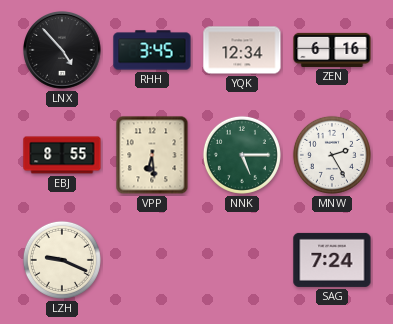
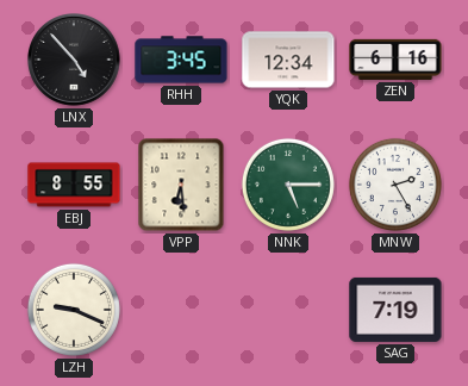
SAG: 7:24 -> 7:19 (395, 310)
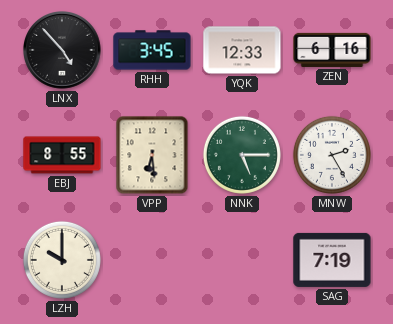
YQK: 12:34 -> 12:33 (242, 50)
LZH: 9:19 -> 10:00 (62, 260)
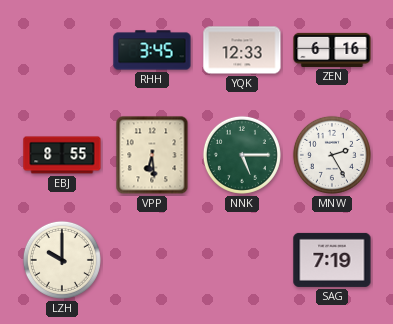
LNX: 4:53 -> none (62, 50)
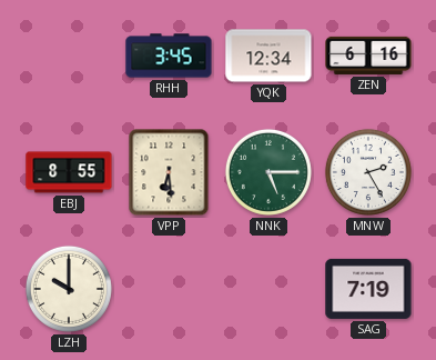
YQK: 12:33 -> 12:34 (268, 56)
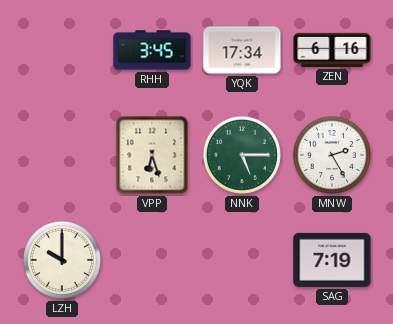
YQK: 12:34 -> 17:34 (242, 50)
EBJ: 8:55 -> none (69, 172)
VPP: 6:29 -> 6:27 (152, 155)
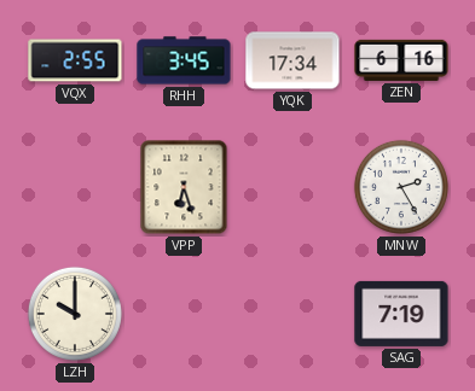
VQX: none -> 2:55 (75, 60)
NNK: 5:15 -> none (242, 155)
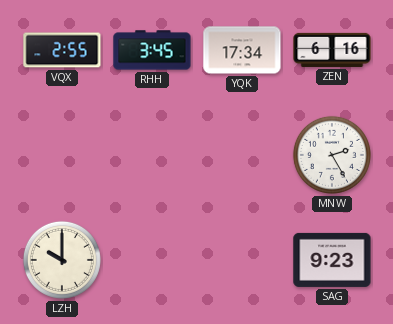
VPP: 6:27 -> none (184, 187)
SAG: 7:19 -> 9:23 (332, 260)
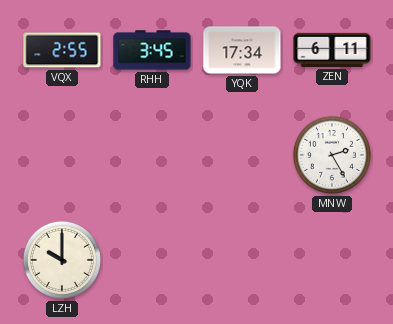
ZEN: 6:16 -> 6:11 (332, 50)
SAG: 9:23 -> none (332, 260)
